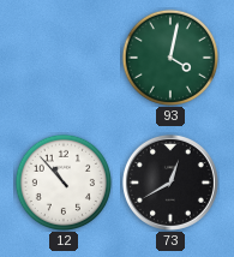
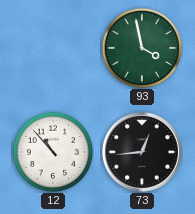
93: 4:02 -> 3:58 (141, 47)
73: 12:40 -> 12:44 (142, 152)
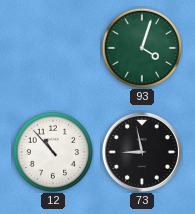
93: 3:58 -> 4:03 (141, 47)
73: 12:44 -> 8:58 (142, 152)
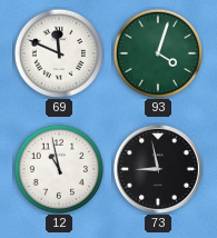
69: none -> 11:49 (58, 52)
12: 10:53 -> 10:58 (58, 168)
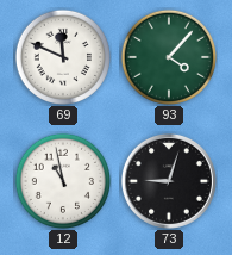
93: 4:03 -> 4:07 (168, 56)
73: 8:58 -> 9:03 (169, 181)
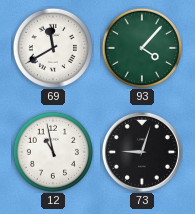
69: 11:49 -> 11:40 (52, 47)
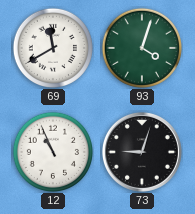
93: 4:07 -> 4:03 (141, 47)
12: 10:58 -> 10:56 (52, 151)
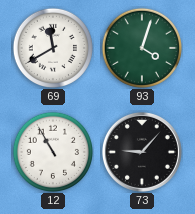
12: 10:56 -> 10:55 (52, 151)
73: 9:03 -> 9:07 (142, 152)
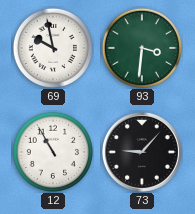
69: 11:40 -> 9:58 (52, 47)
93: 4:03 -> 3:31 (141, 47)
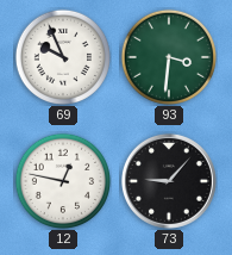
69: 9:58 -> 9:56 (62, 56)
12: 10:55 -> 12:47 (62, 180)
